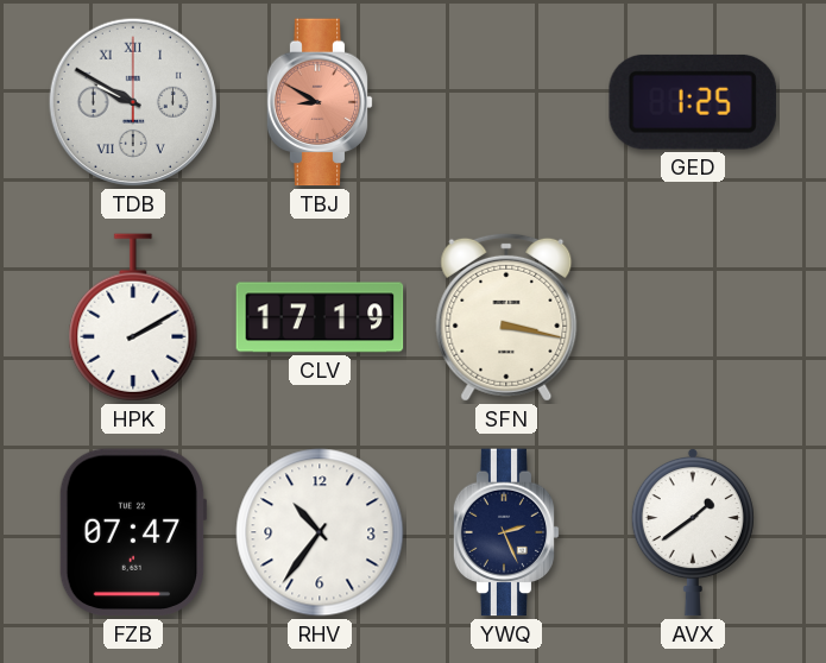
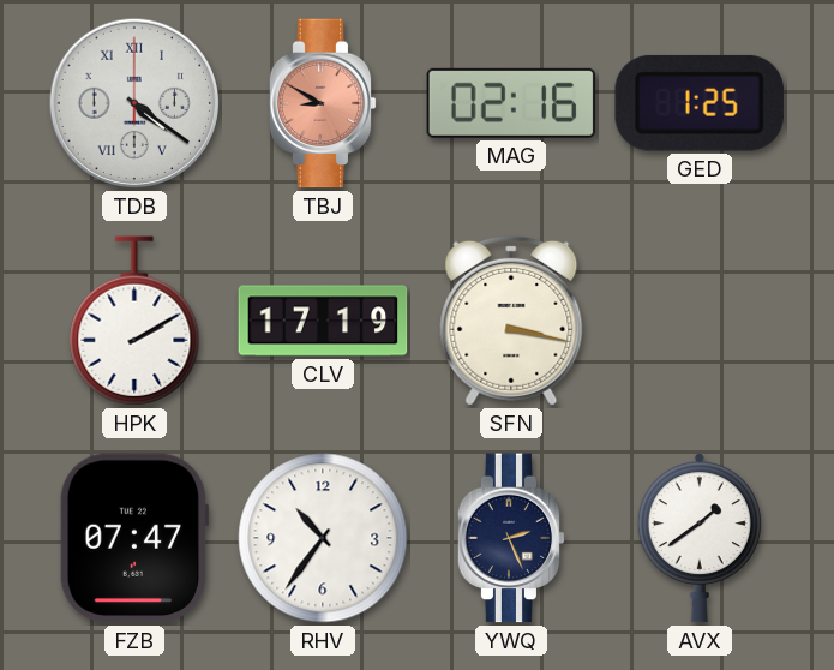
TDB: 9:50 -> 4:21 (134, 103)
MAG: none -> 02:16 (511, 103)
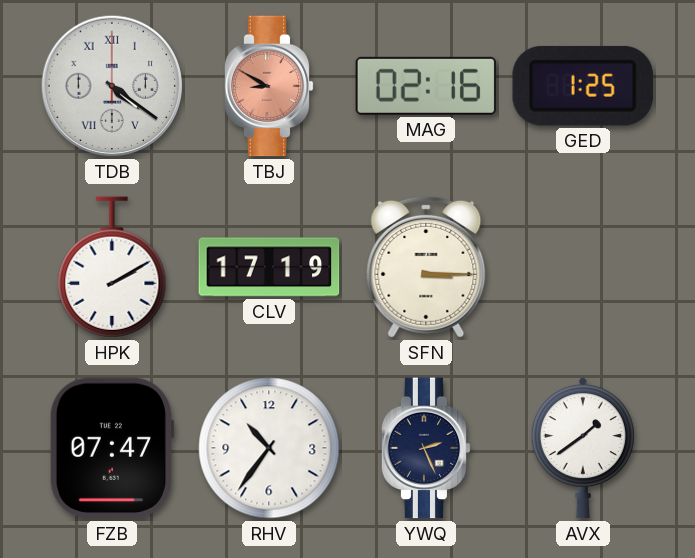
SFN: 3:17 -> 3:15 (426, 267)
